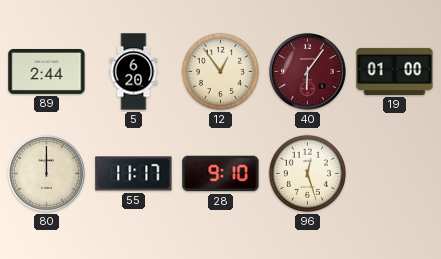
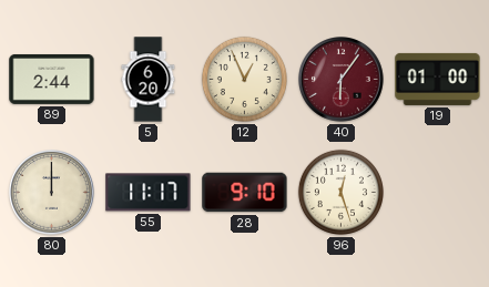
12: 12:54 -> 12:56 (244, 79)
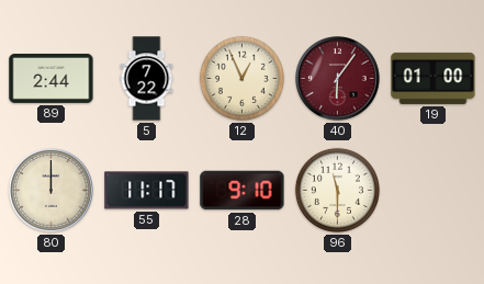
5: 6:20 -> 7:22 (147, 79)
96: 12:27 -> 11:30 (337, 190)
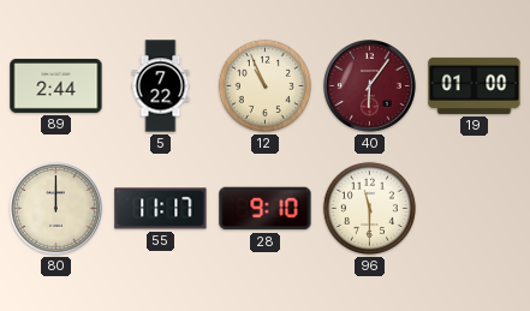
12: 12:56 -> 10:56 (264, 85)
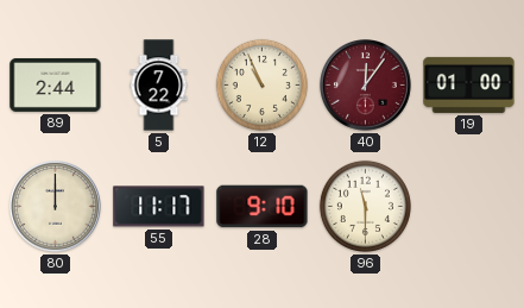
40: 6:06 -> 12:06 (366, 86)
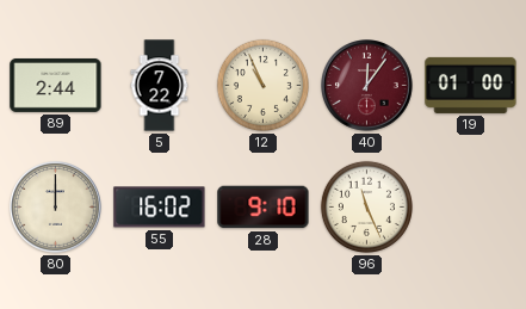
55: 11:17 -> 16:02 (160, 208)
96: 11:30 -> 11:26 (366, 206)
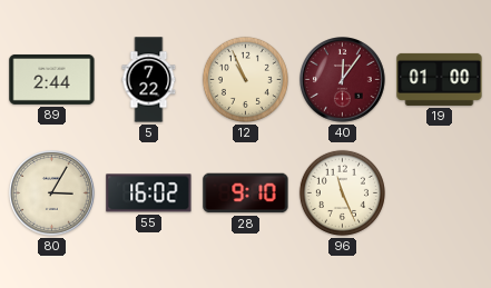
80: 12:00 -> 3:05 (52, 193)
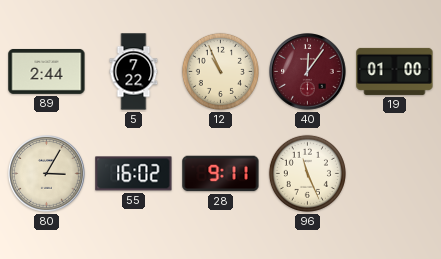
28: 9:10 -> 9:11 (221, 174)
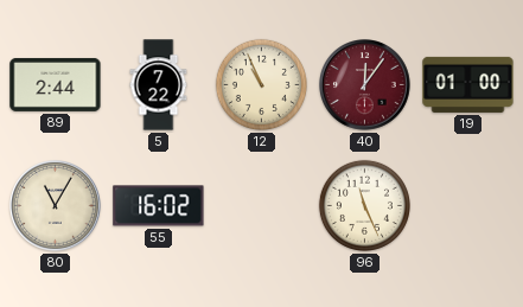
80: 3:05 -> 11:05 (56, 206)
28: 9:11 -> none (221, 174)
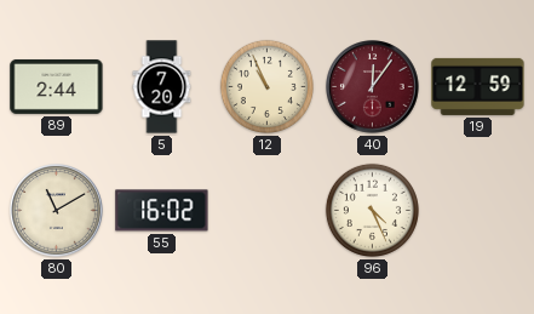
5: 7:22 -> 7:20 (162, 87)
19: 01:00 -> 12:59 (478, 86)
80: 11:05 -> 11:10 (57, 211)
96: 11:26 -> 4:26 (372, 210)
